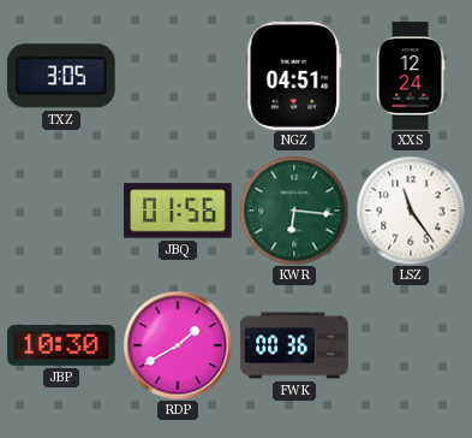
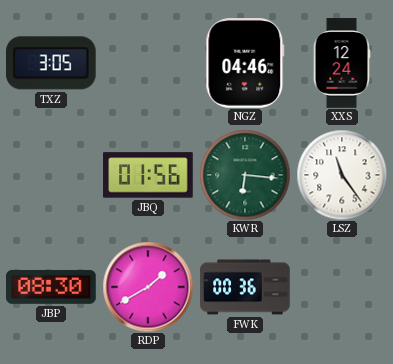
NGZ: 04:51 -> 04:46 (245, 63)
JBP: 10:30 -> 08:30 (51, 287)
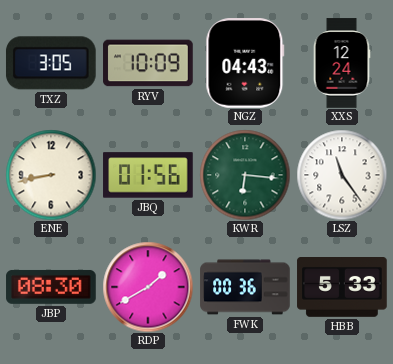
RYV: none -> 10:09 (148, 63)
NGZ: 04:46 -> 04:43 (245, 63)
ENE: none -> 8:43 (51, 175)
HBB: none -> 5:33 (342, 288)
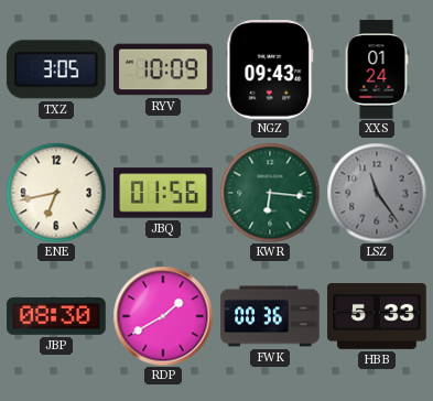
NGZ: 04:43 -> 09:43 (270, 69)
XXS: 12:24 -> 01:24 (377, 69)
ENE: 8:43 -> 6:43 (56, 193)
LSZ dial: white -> grey (377, 193)
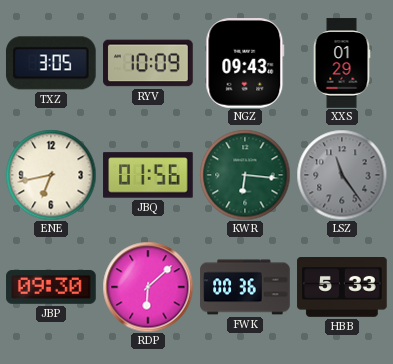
XXS: 01:24 -> 01:29 (342, 63)
JBP: 08:30 -> 09:30 (51, 287)
RDP: 1:40 -> 6:08 (148, 287)
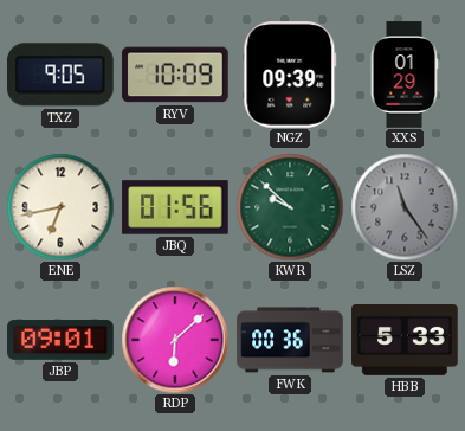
TXZ: 3:05 -> 9:05 (60, 75)
NGZ: 09:43 -> 09:39 (290, 75)
KWR: 6:16 -> 9:52 (290, 207)
JBP: 09:30 -> 09:01 (60, 340)
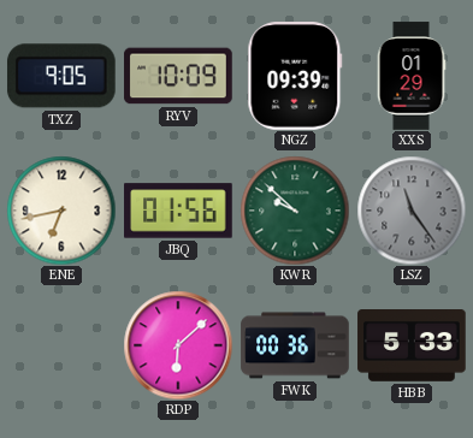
JBP: 09:01 -> none (60, 340)
